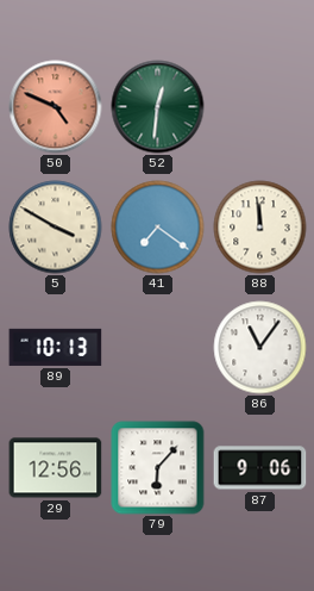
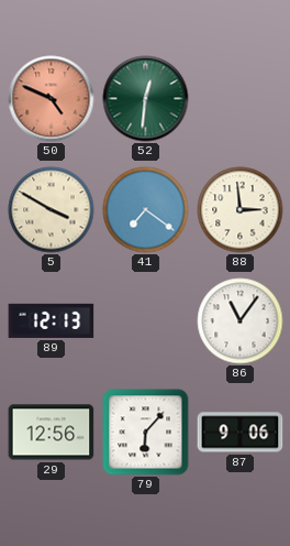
88: 11:59 -> 2:59 (241, 210)
89: 10:13 -> 12:13 (52, 320)
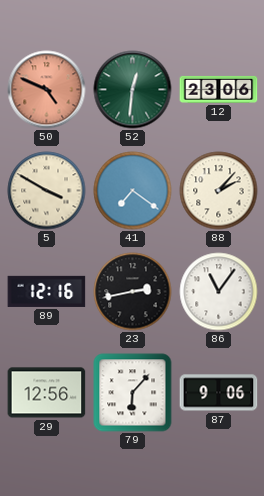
12: none -> 23:06 (219, 89)
88: 2:59 -> 2:07 (219, 191)
89: 12:13 -> 12:16 (47, 291)
23: none -> 2:43 (133, 292)
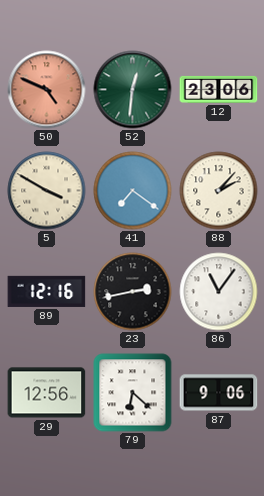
79: 6:07 -> 6:22 (133, 393)
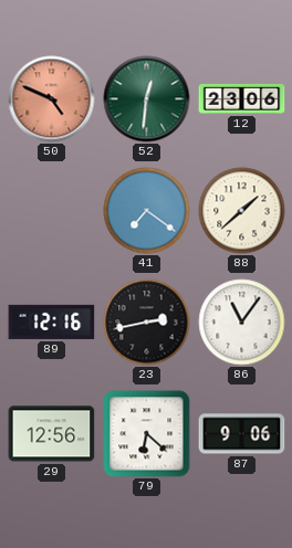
5: 3:50 -> none (47, 191)
88: 2:07 -> 1:38 (242, 211)
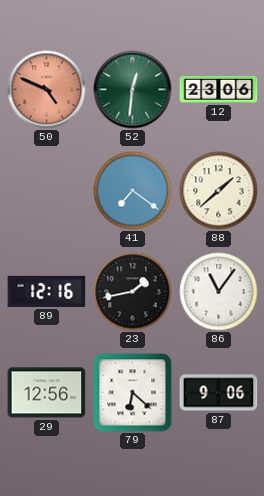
23: 2:43 -> 1:43 (133, 292)
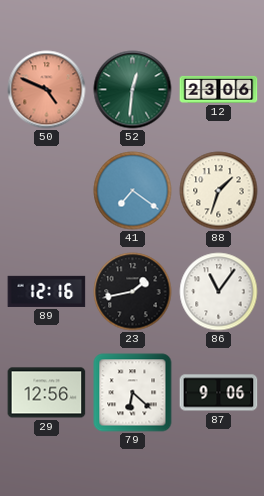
88: 1:38 -> 1:33 (219, 191)
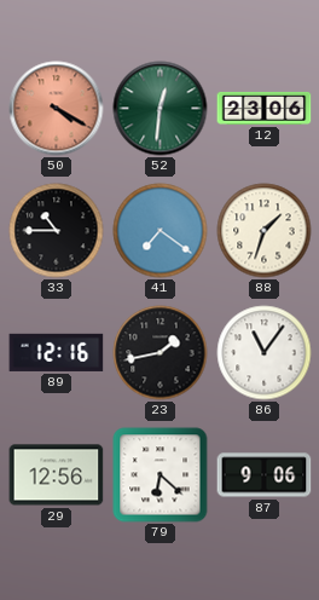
50: 4:49 -> 4:20 (57, 109)
33: none -> 10:45 (57, 231)
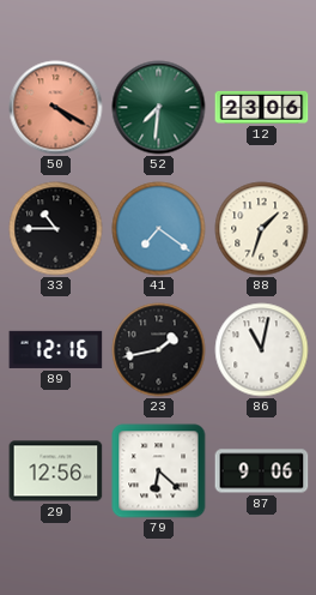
52: 12:31 -> 7:31 (159, 108)
86: 11:06 -> 11:02 (262, 350)
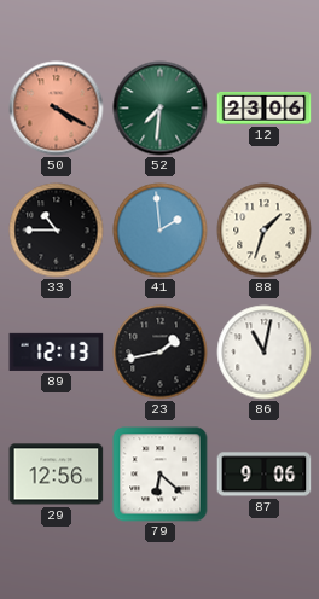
41: 7:21 -> 1:59 (161, 231)
89: 12:16 -> 12:13 (57, 351)
